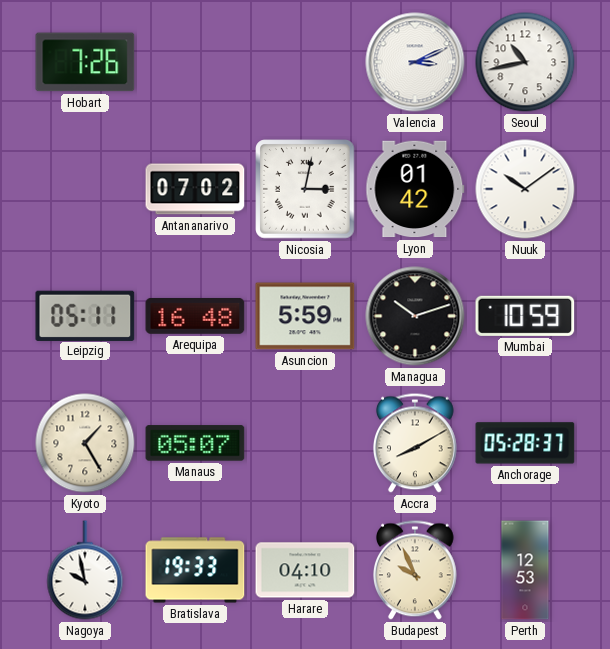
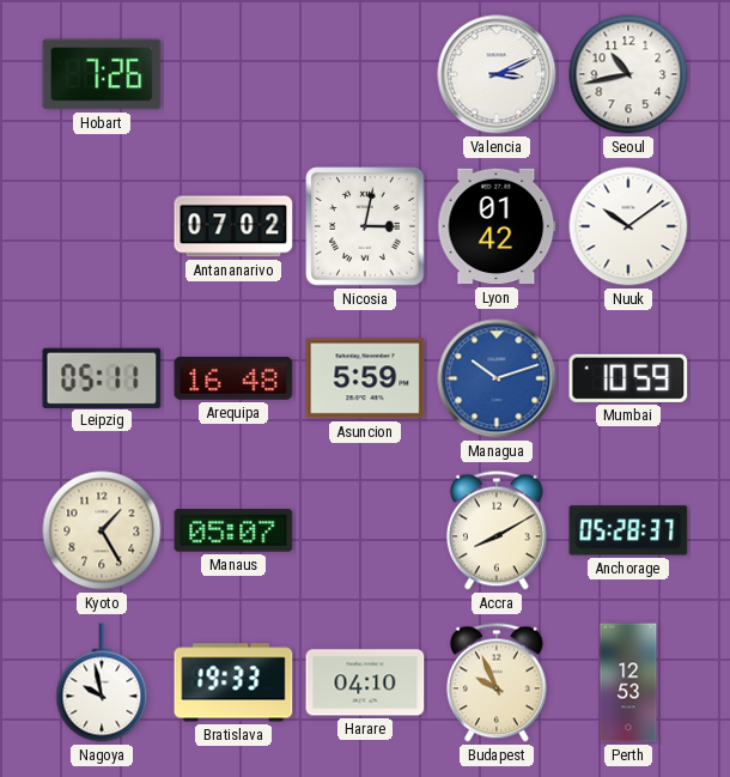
Managua dial: black -> blue (497, 378)
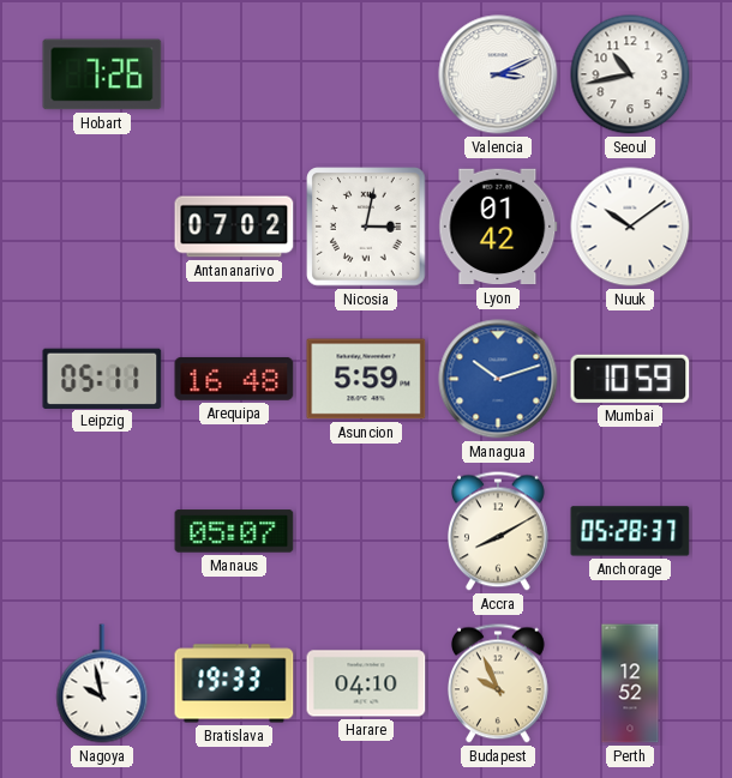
Kyoto: 1:25 -> none (102, 530)
Perth: 12:53 -> 12:52 (630, 683)
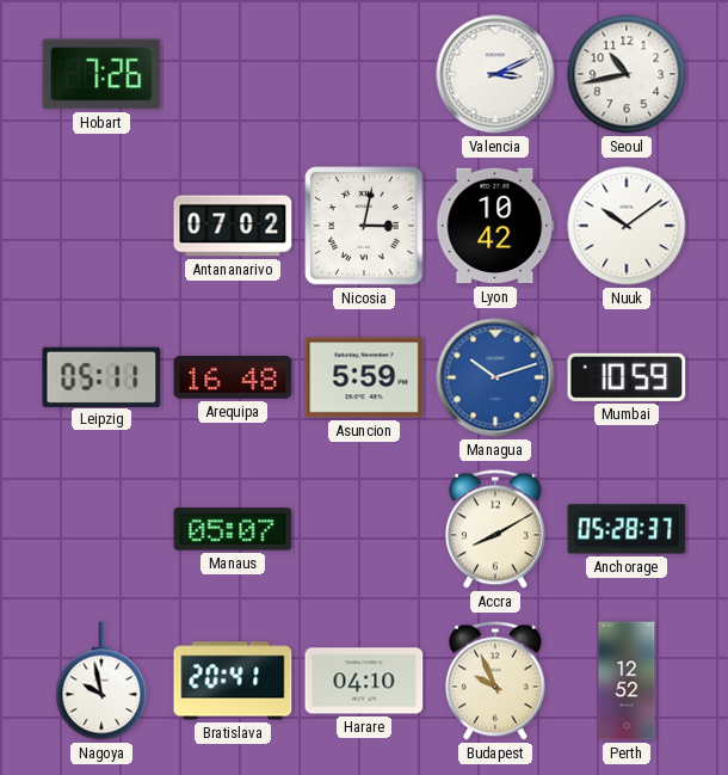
Lyon: 01:42 -> 10:42 (495, 226)
Bratislava: 19:33 -> 20:41 (233, 681)
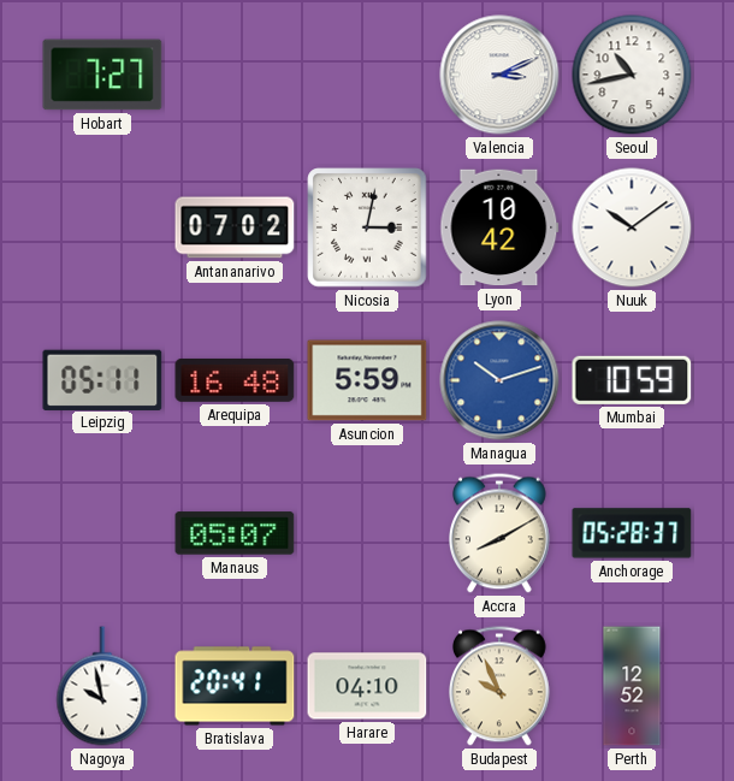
Hobart: 7:26 -> 7:27 (102, 75)
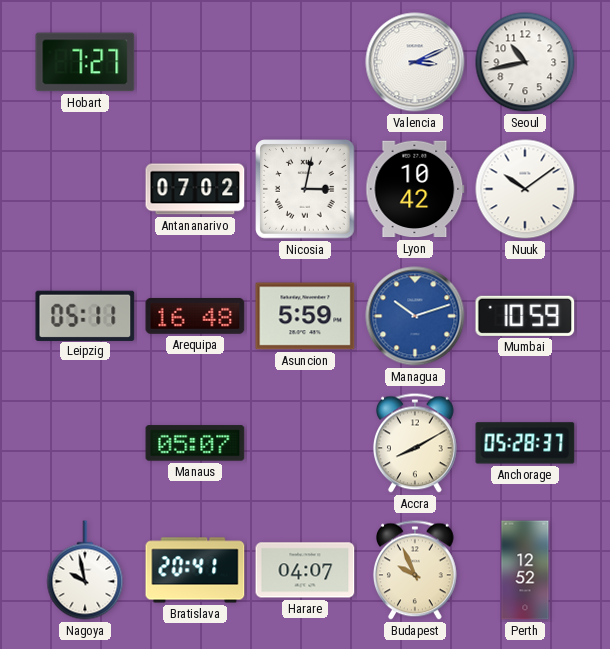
Harare: 04:10 -> 04:07 (305, 570)
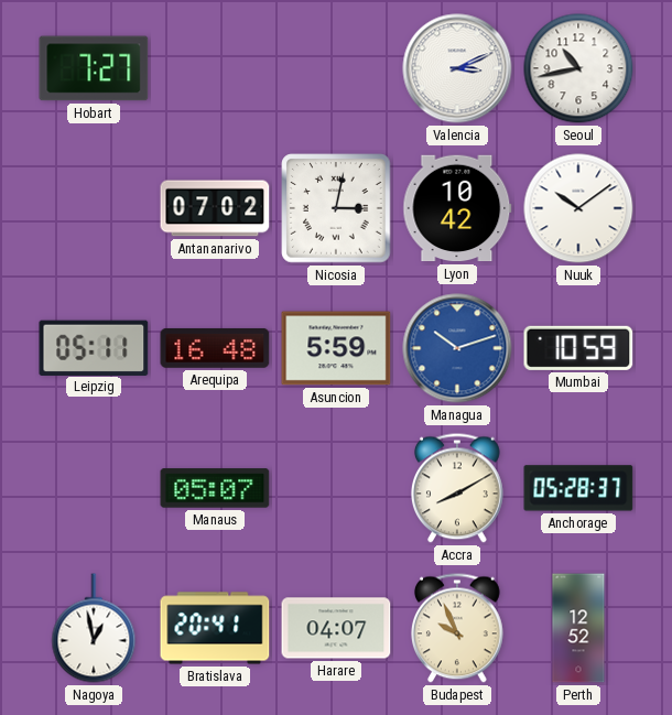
Nagoya: 9:58 -> 12:58 (94, 628)
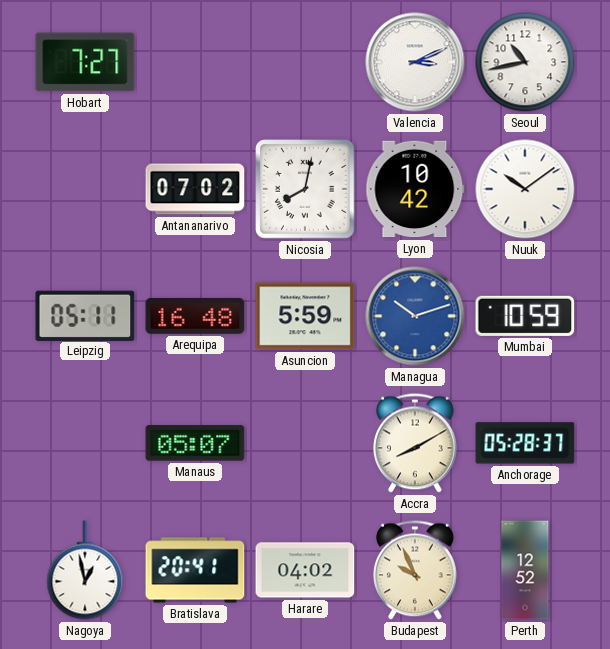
Nicosia: 3:02 -> 8:02 (305, 189)
Harare: 04:07 -> 04:02 (305, 570)
